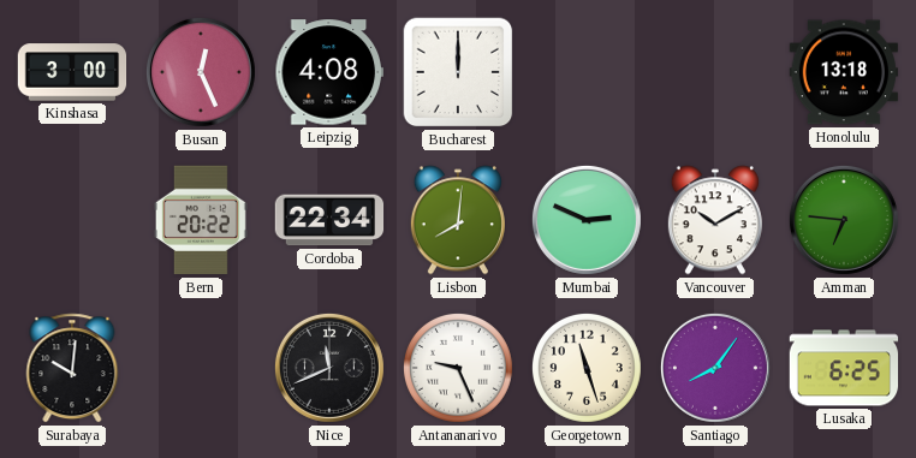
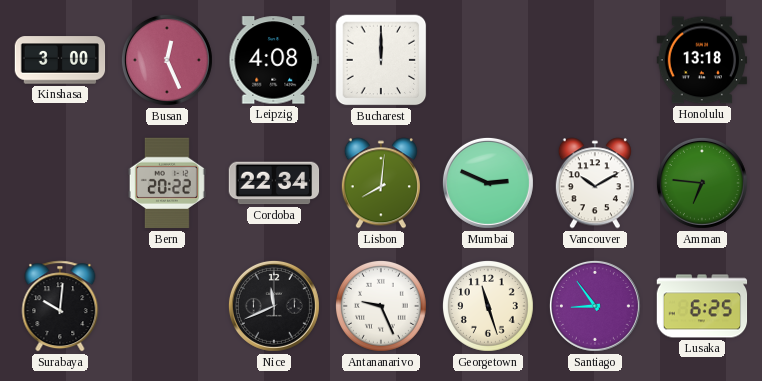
Santiago: 8:06 -> 8:54 (595, 306)
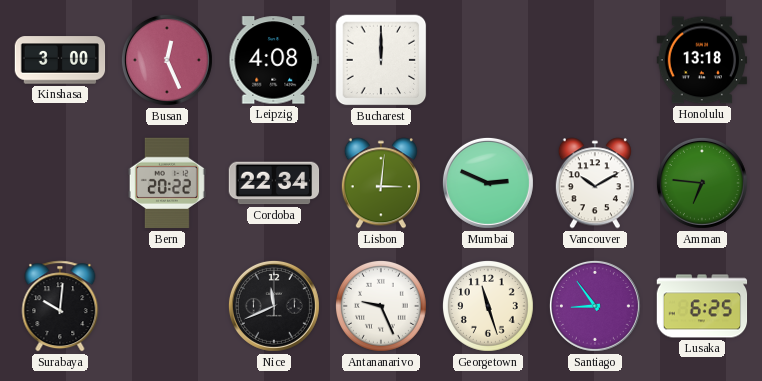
Lisbon: 8:01 -> 3:01 (381, 183)
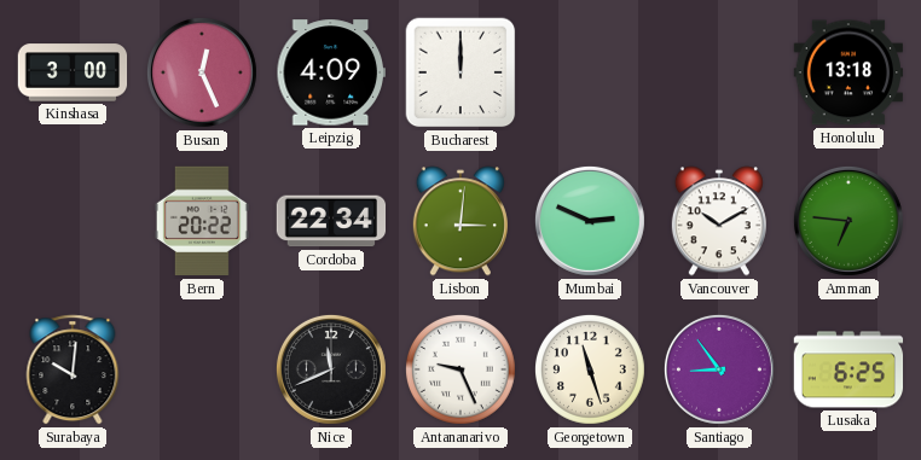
Leipzig: 4:08 -> 4:09 (330, 72)
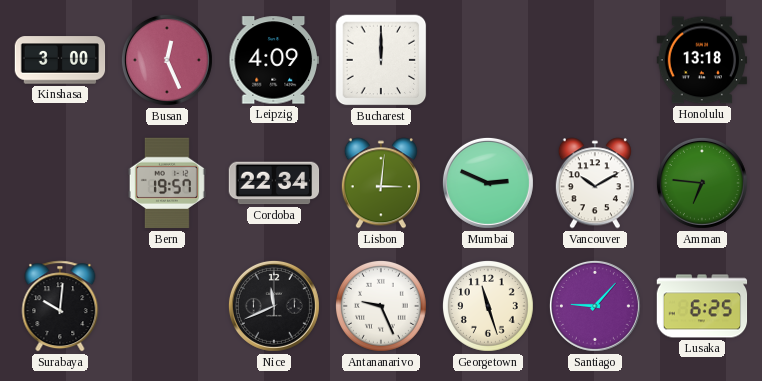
Bern: 20:22 -> 19:57 (167, 183)
Santiago: 8:54 -> 9:07 (595, 306)
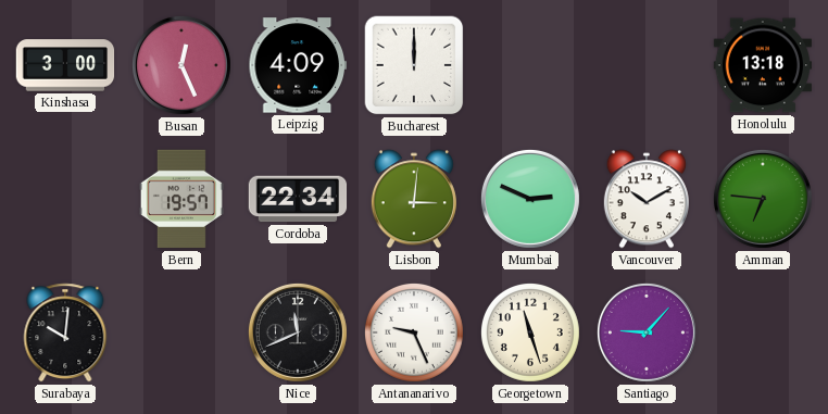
Lusaka: 6:25 -> none (702, 306)
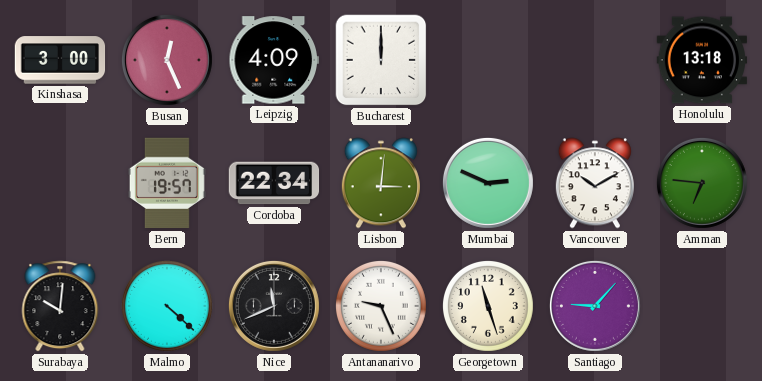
Malmo: none -> 4:22 (167, 306)
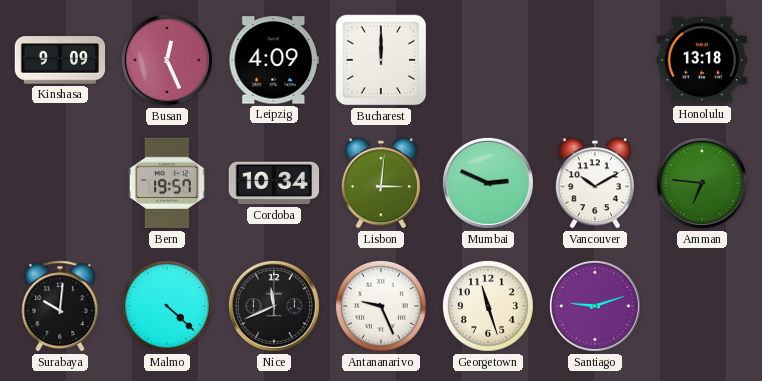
Kinshasa: 3:00 -> 9:09 (60, 60)
Cordoba: 22:34 -> 10:34 (274, 183)
Santiago: 9:07 -> 9:12 (595, 306)
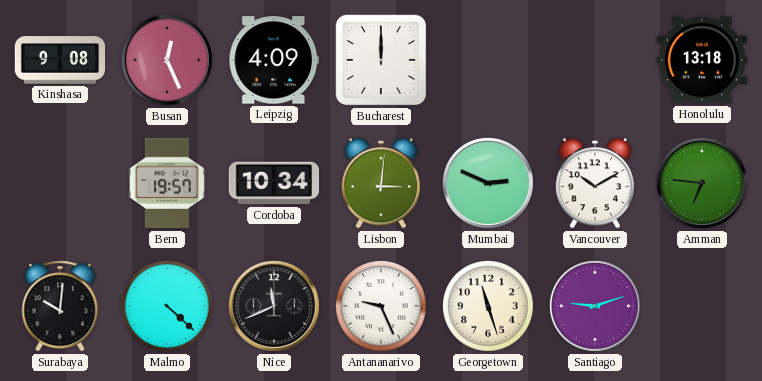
Kinshasa: 9:09 -> 9:08 (60, 60)
